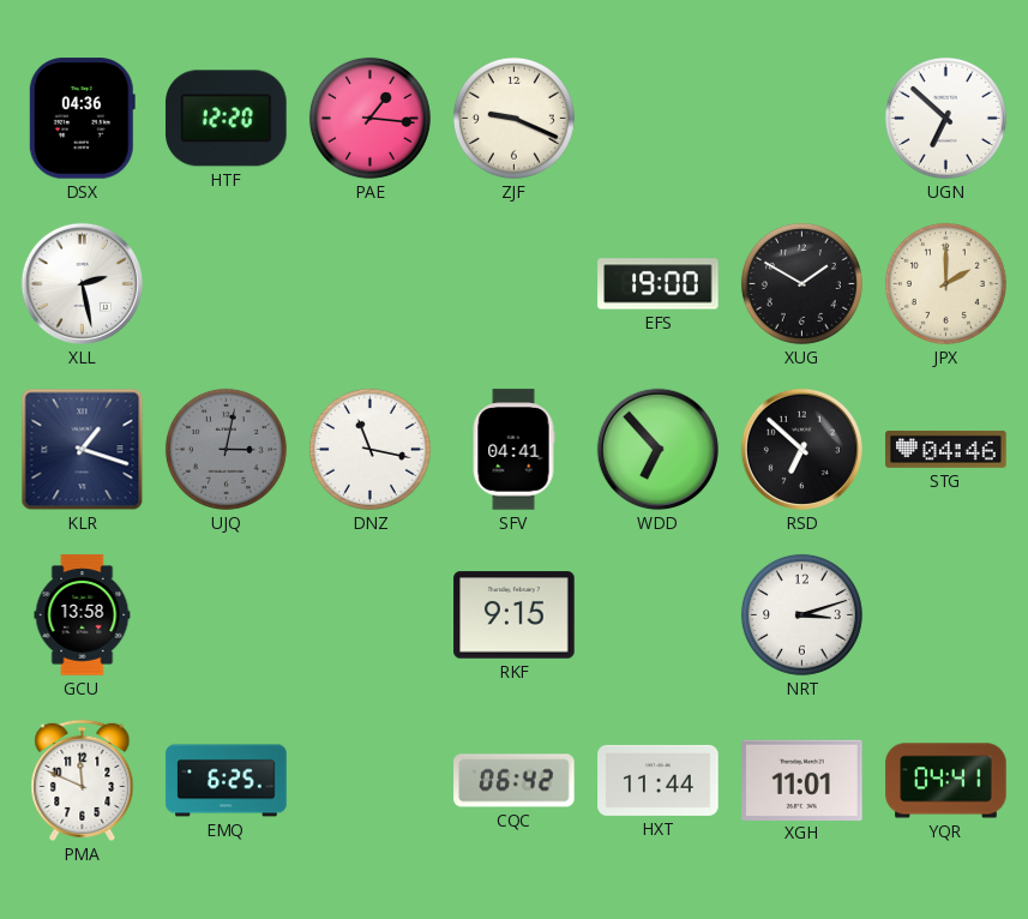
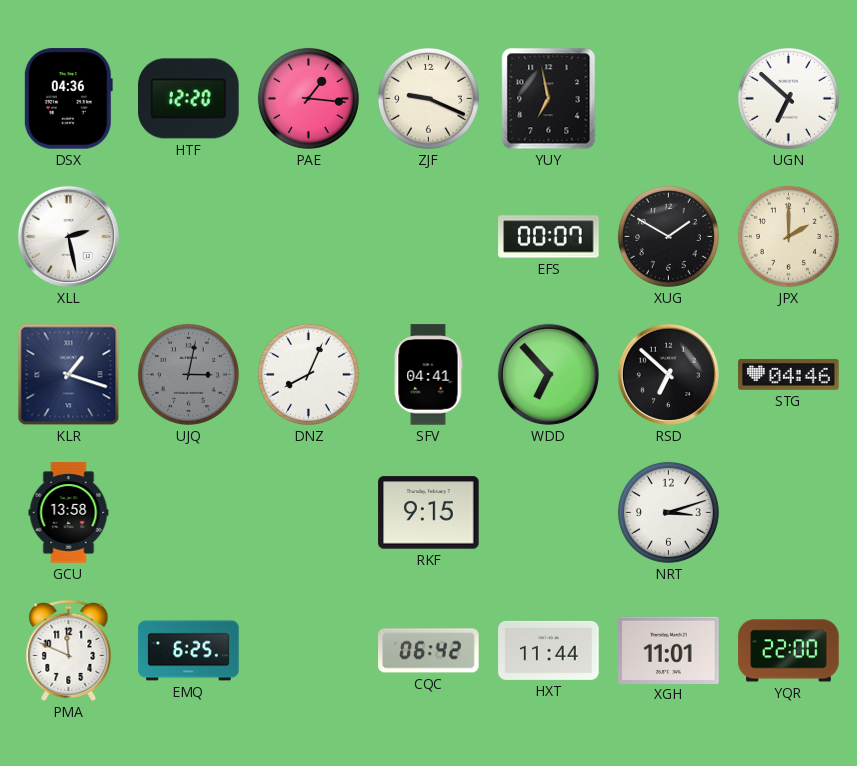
YUY: none -> 6:58 (549, 99)
EFS: 19:00 -> 00:07 (549, 237)
DNZ: 11:17 -> 8:04 (308, 374)
YQR: 04:41 -> 22:00 (789, 651)
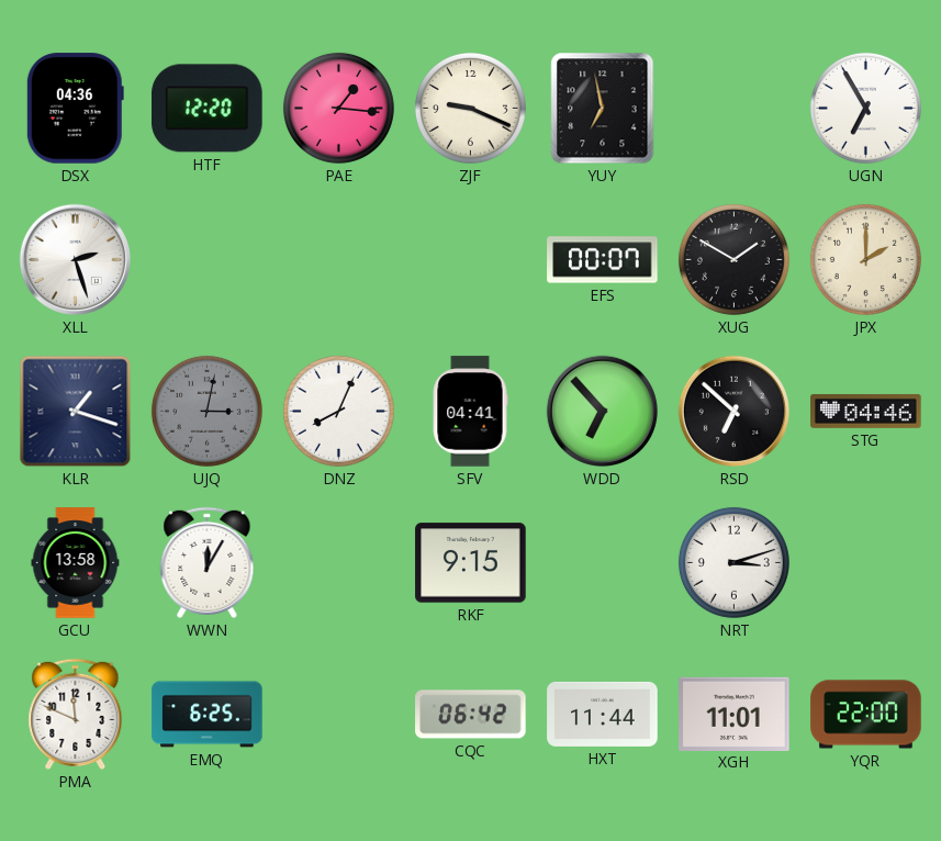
UGN: 6:52 -> 6:55 (865, 108)
XLL: 2:28 -> 2:27 (75, 259)
WWN: none -> 12:05 (208, 562)
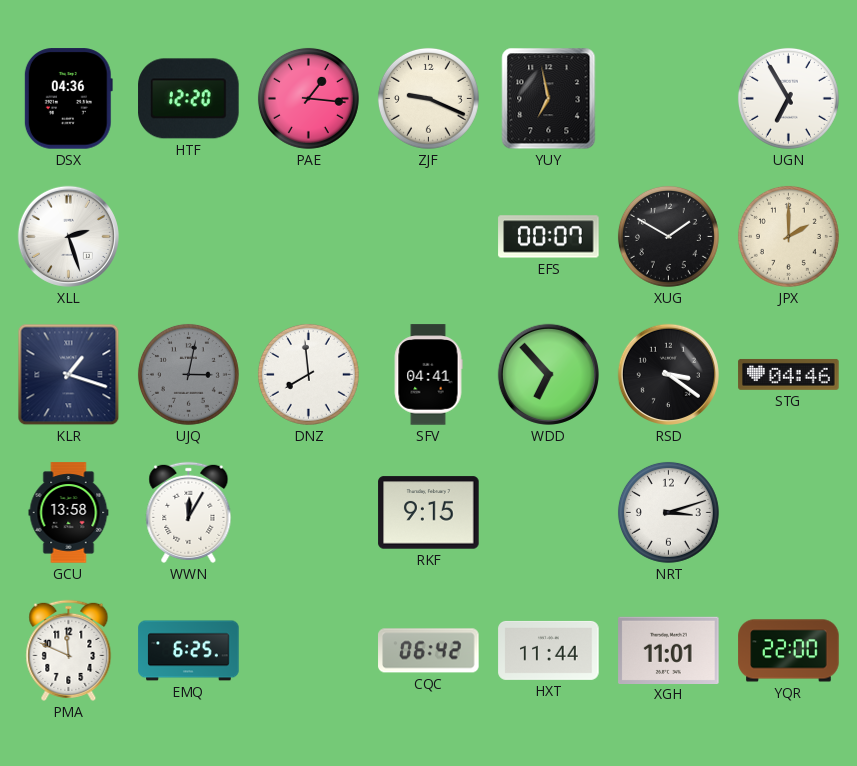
DNZ: 8:04 -> 7:59 (308, 374)
RSD: 6:52 -> 3:21 (668, 374)
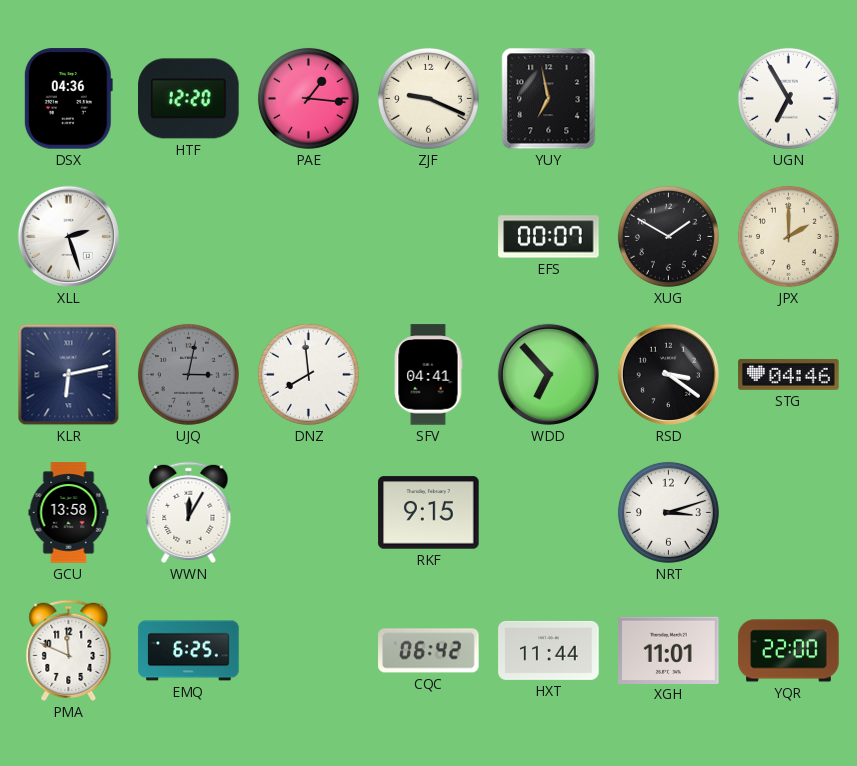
KLR: 1:18 -> 6:13 (69, 375)
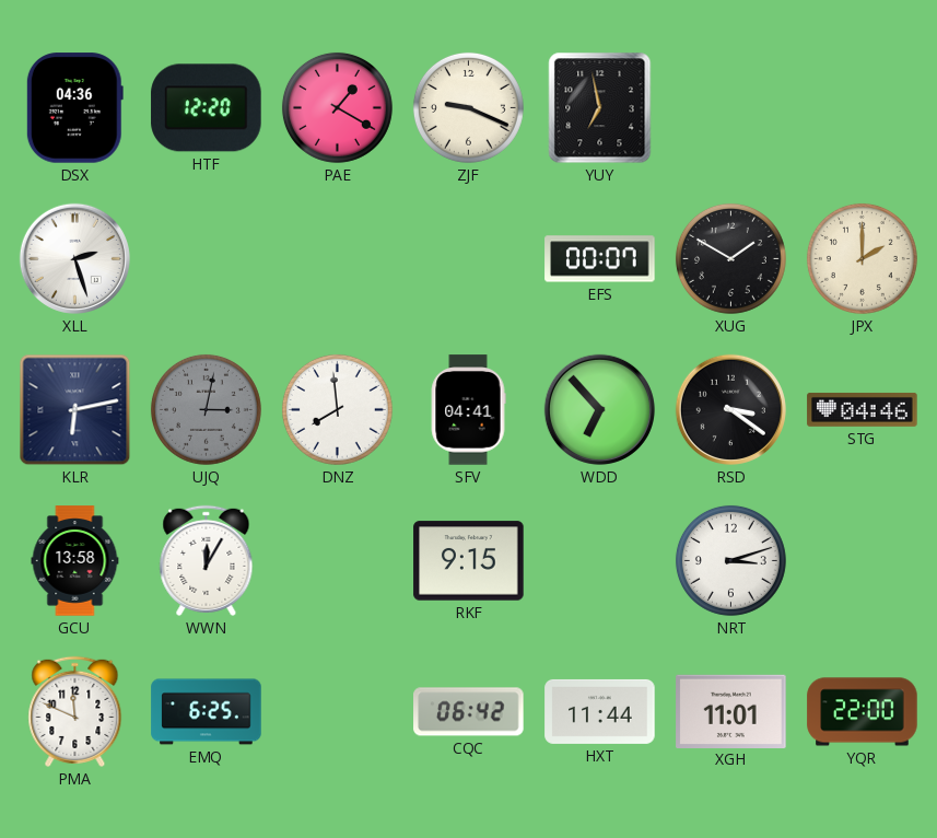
PAE: 1:16 -> 1:20 (337, 107)
UGN: 6:55 -> none (788, 98)
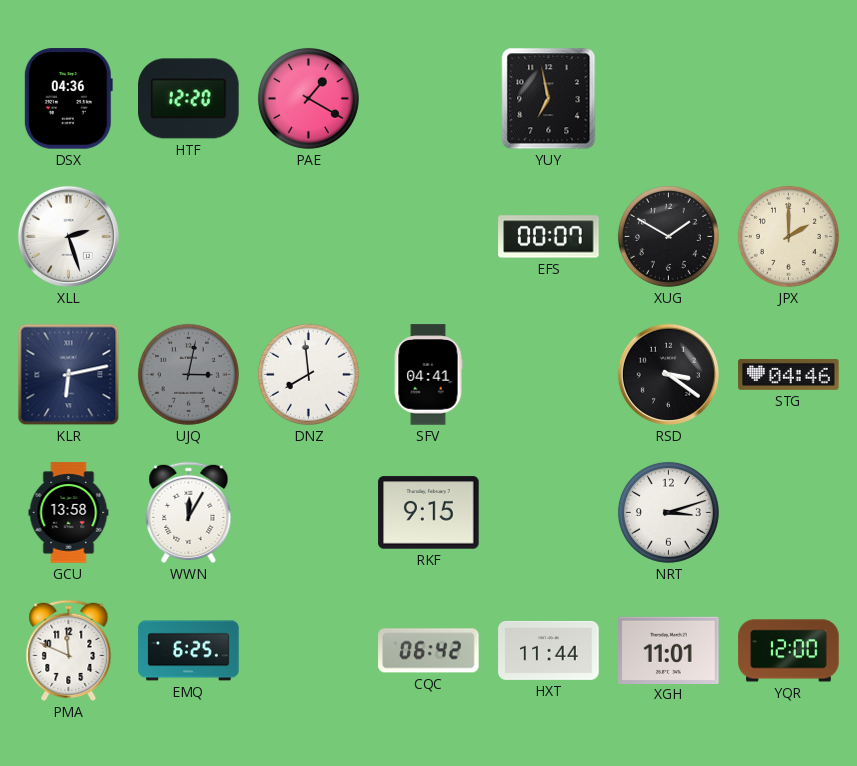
ZJF: 9:19 -> none (468, 107)
WDD: 6:53 -> none (599, 409)
YQR: 22:00 -> 12:00 (789, 651)
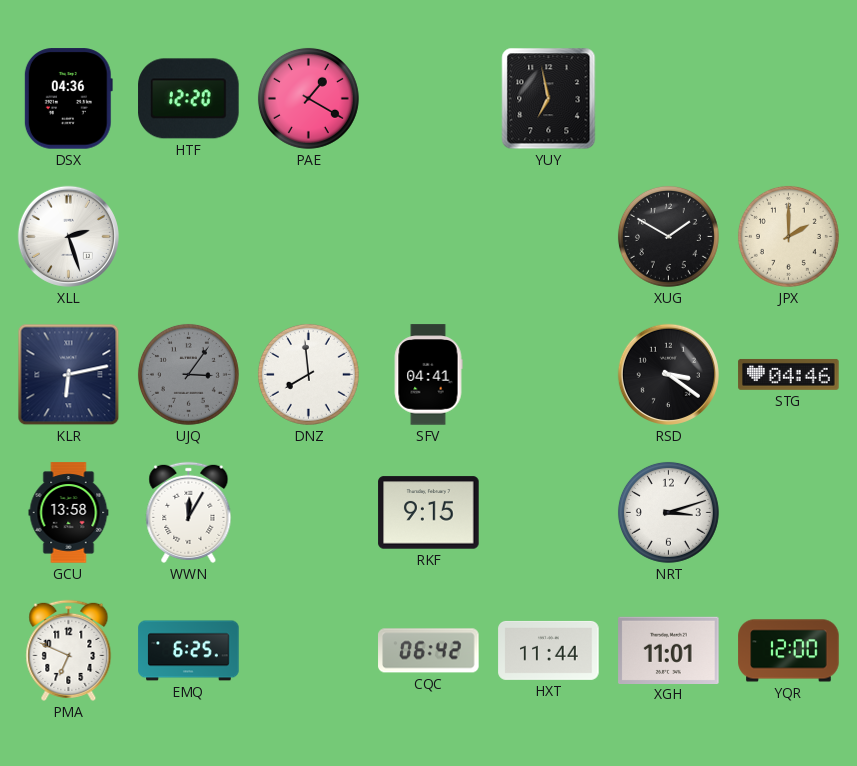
EFS: 00:07 -> none (549, 237)
UJQ: 3:02 -> 3:06 (188, 374)
PMA: 11:49 -> 6:49 (69, 650)
